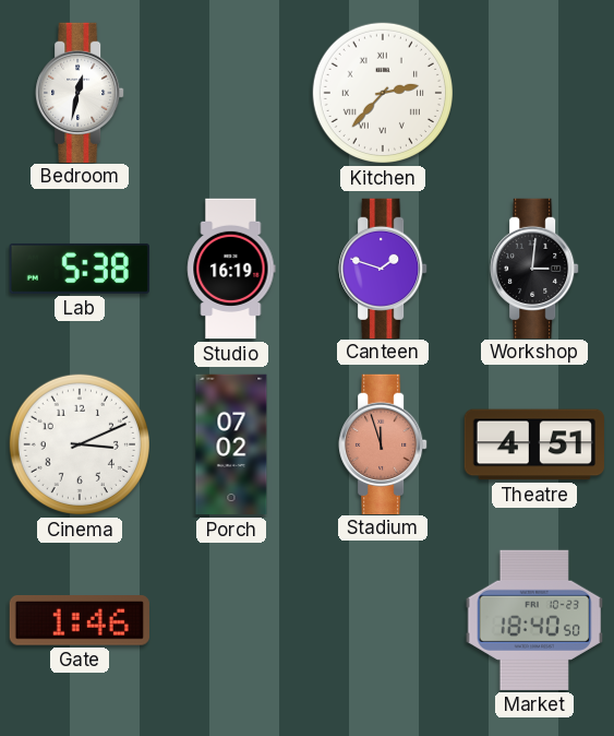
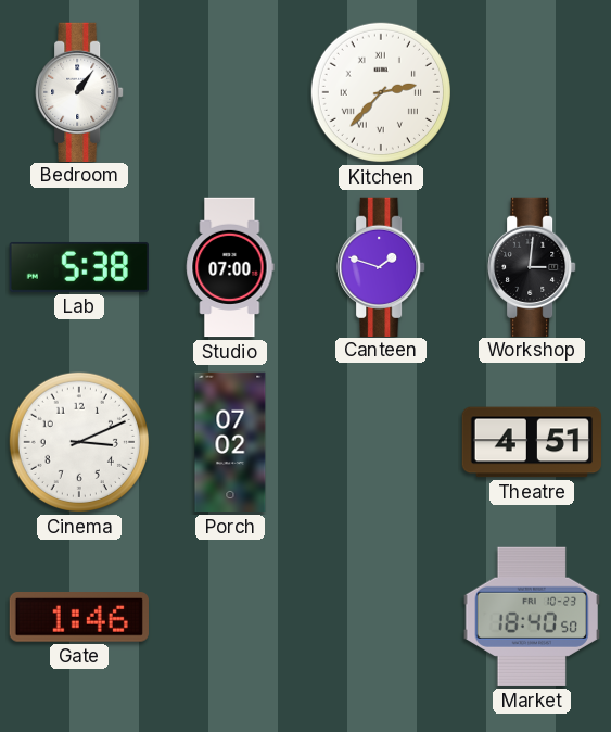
Bedroom: 12:32 -> 1:06 (79, 91)
Studio: 16:19 -> 07:00 (230, 267)
Stadium: 11:57 -> none (383, 443)
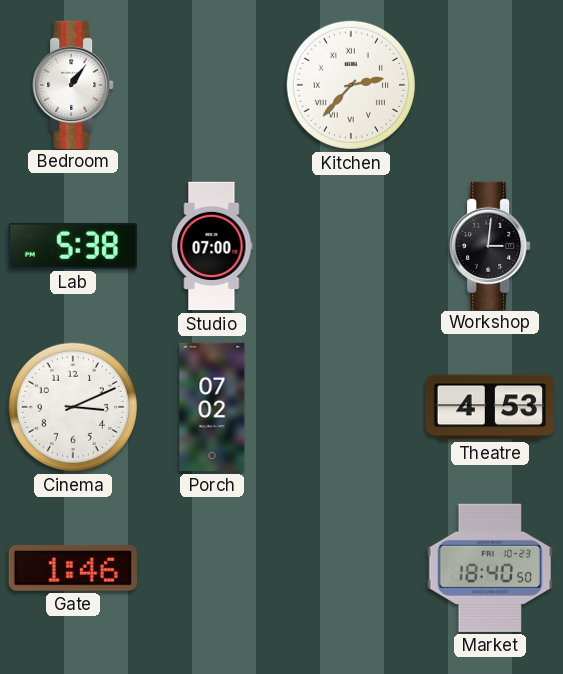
Canteen: 1:48 -> none (381, 266)
Theatre: 4:51 -> 4:53 (489, 407)
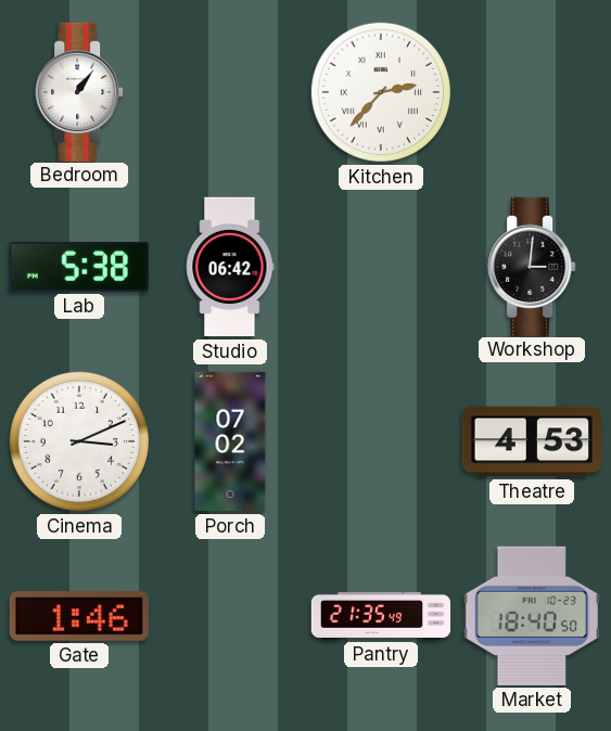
Studio: 07:00 -> 06:42 (230, 267)
Pantry: none -> 21:35 (381, 616)
